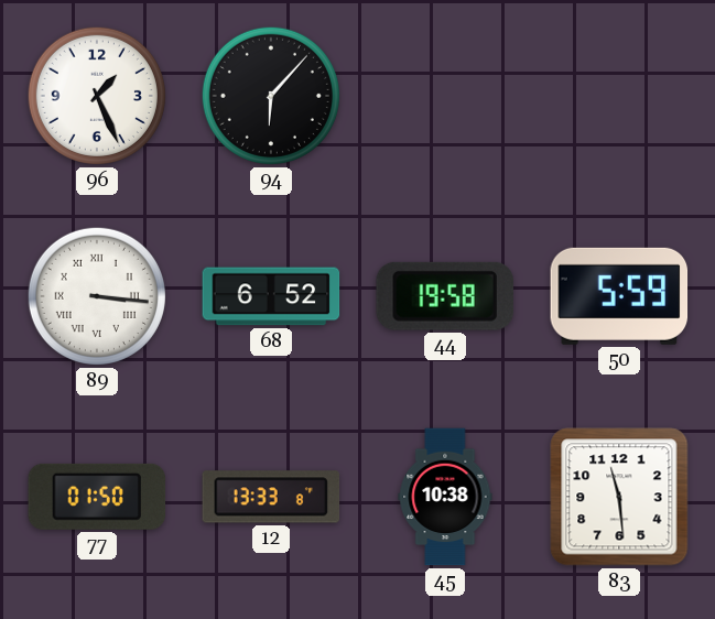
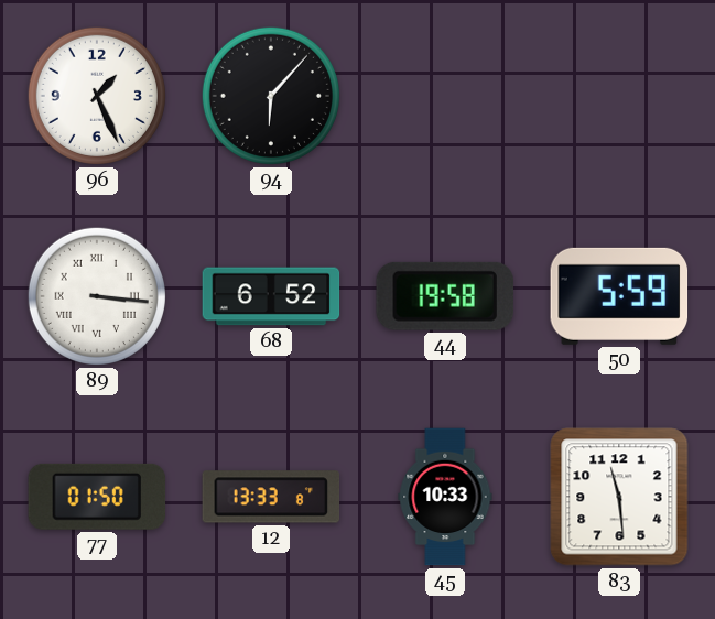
45: 10:38 -> 10:33 (445, 497)
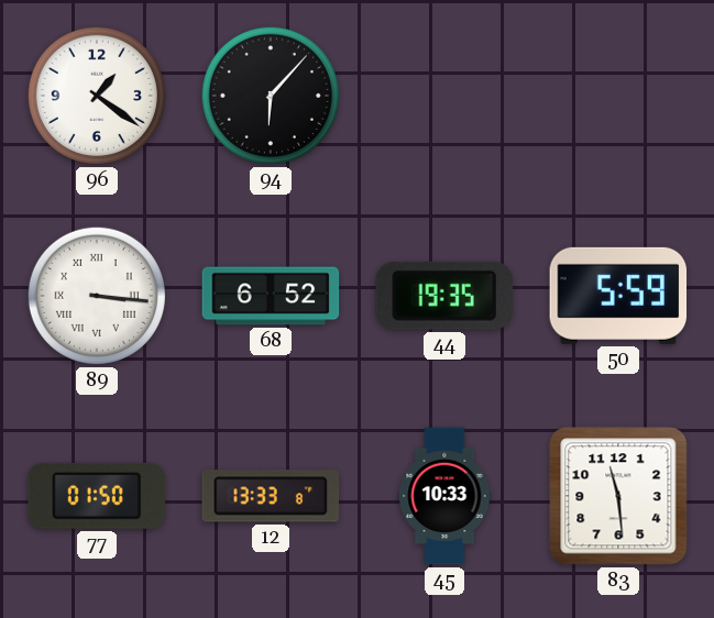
96: 1:26 -> 1:21 (97, 96)
44: 19:58 -> 19:35 (444, 296)
